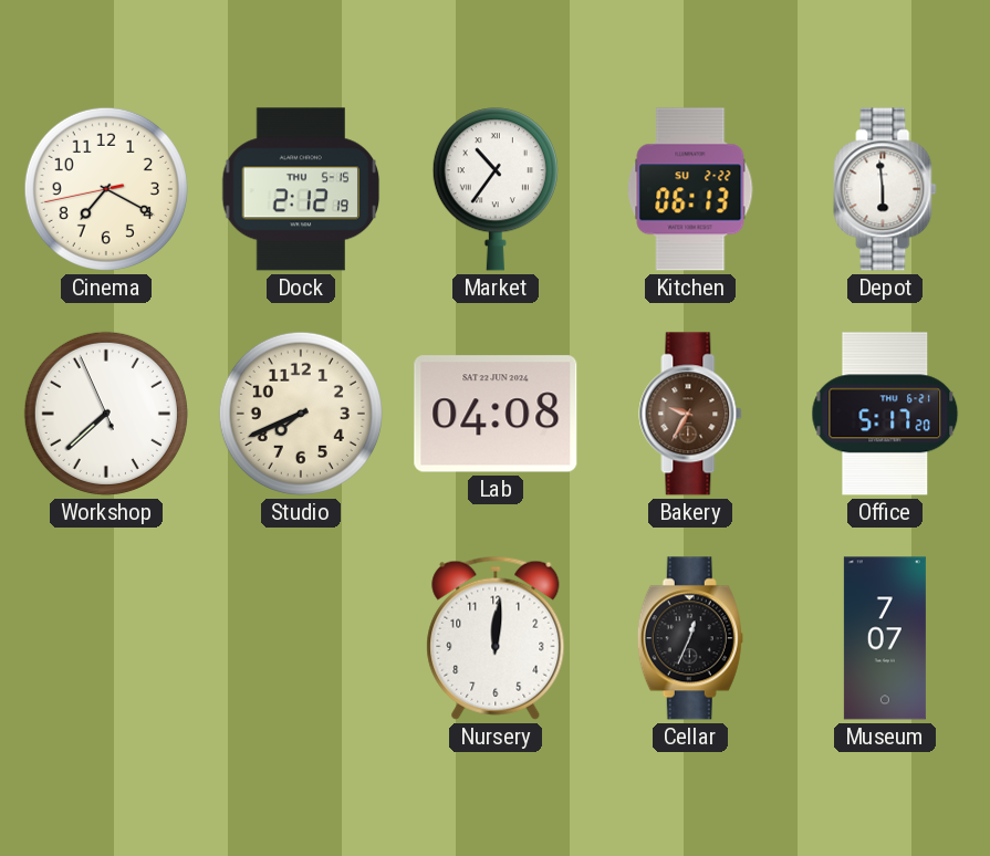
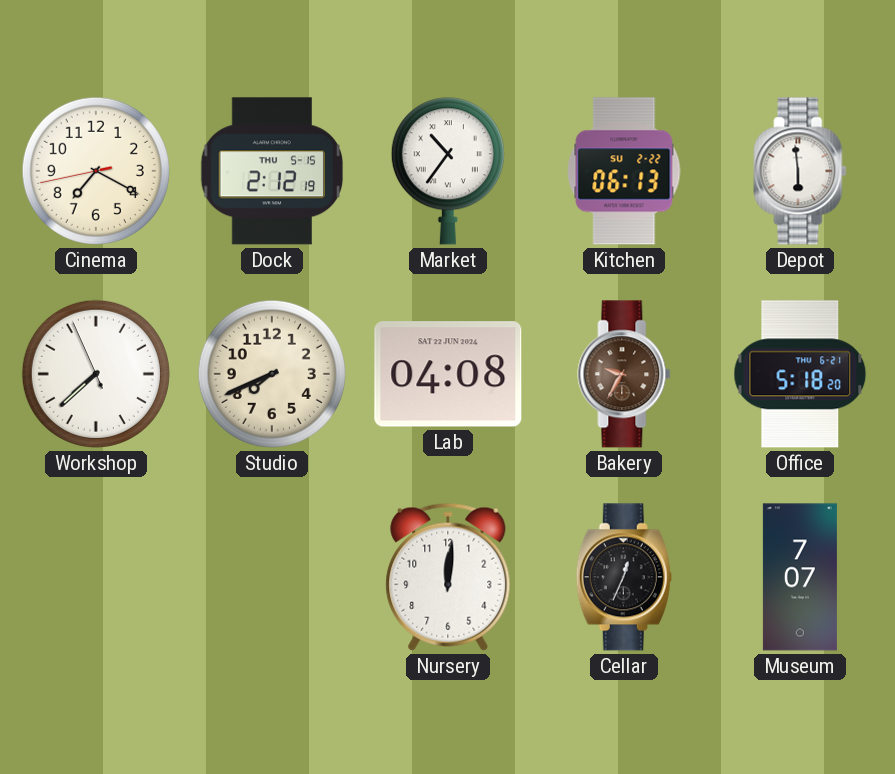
Office: 5:17 -> 5:18 (800, 374)
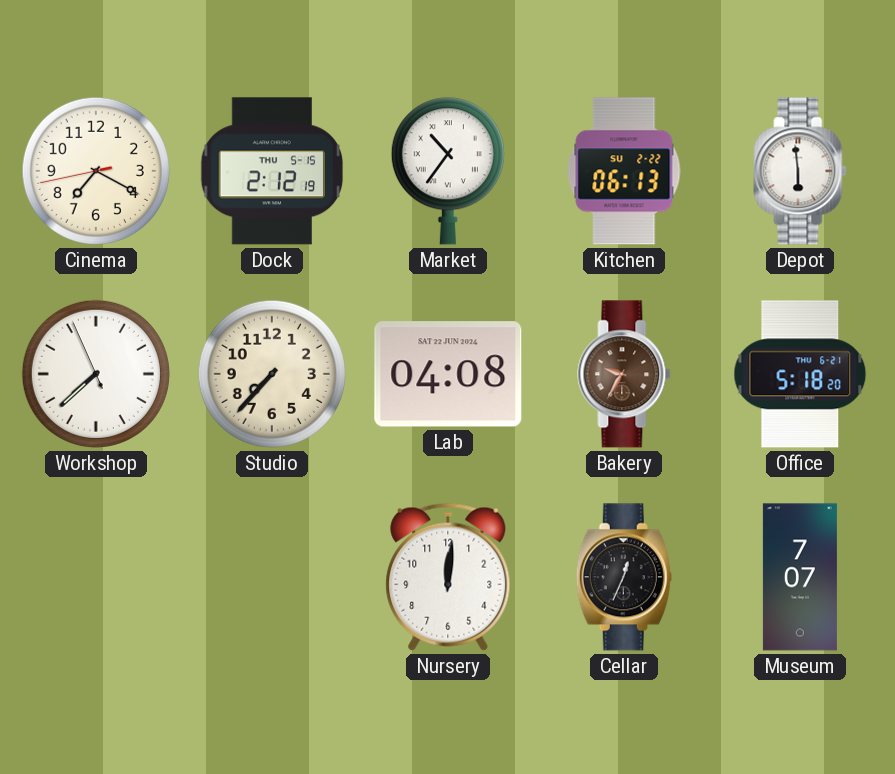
Studio: 7:41 -> 7:37 (272, 374)
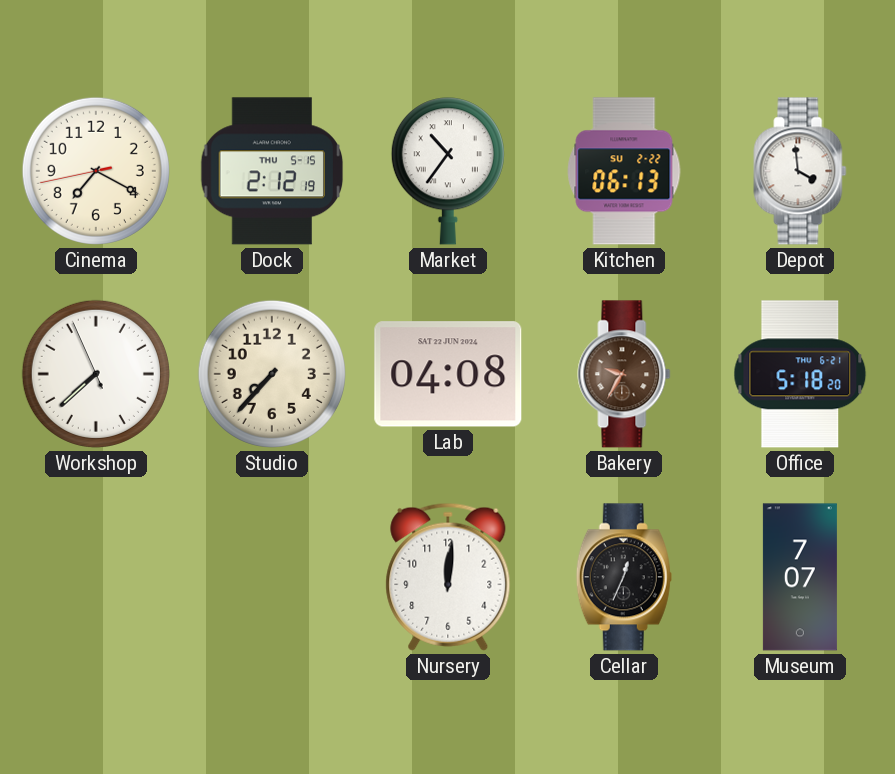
Depot: 5:59 -> 3:59 (800, 171)
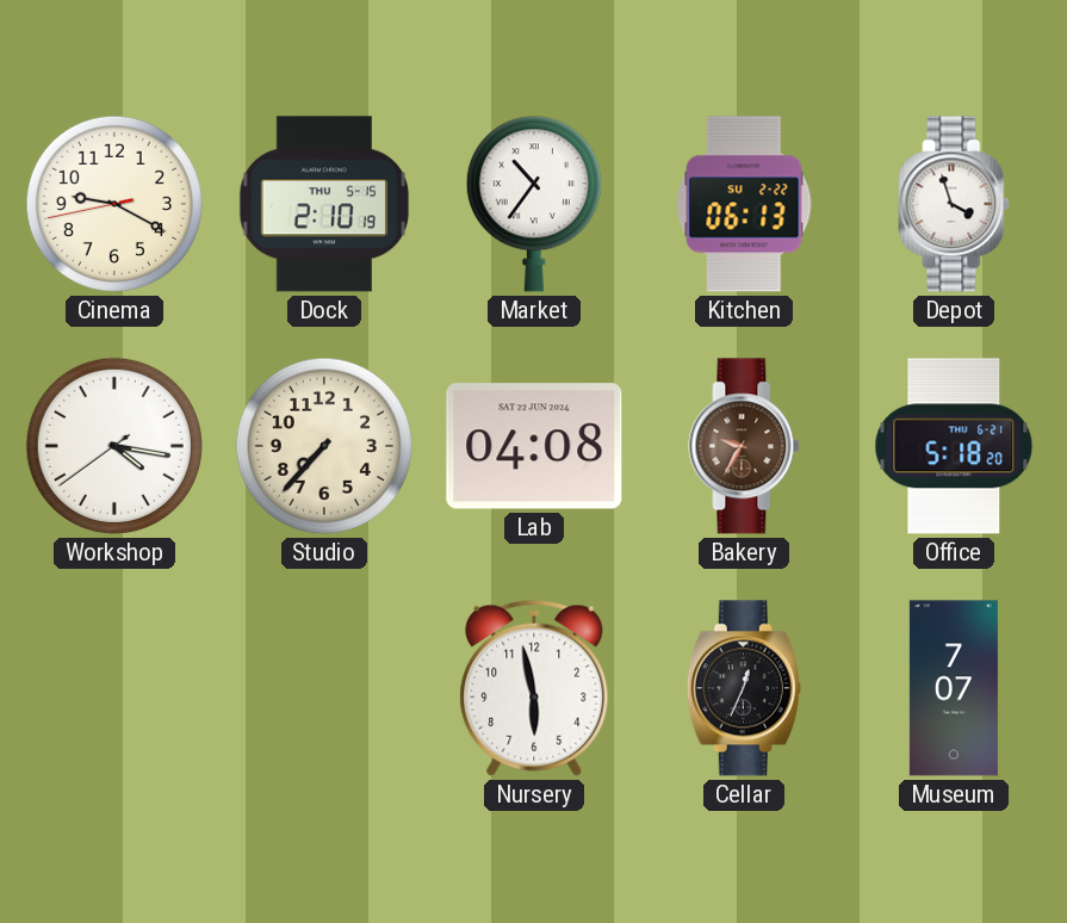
Cinema: 7:19 -> 9:19 (114, 204)
Dock: 2:12 -> 2:10 (324, 204)
Depot: 3:59 -> 3:57 (954, 204)
Workshop: 7:37 -> 4:16 (114, 446)
Nursery: 12:01 -> 5:58 (534, 688)
